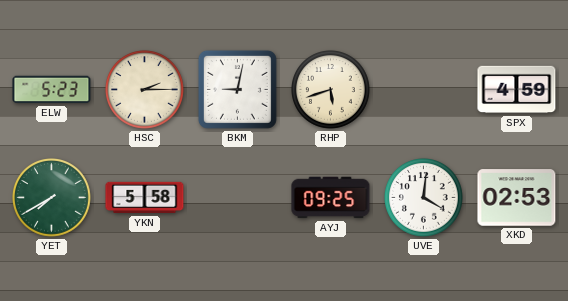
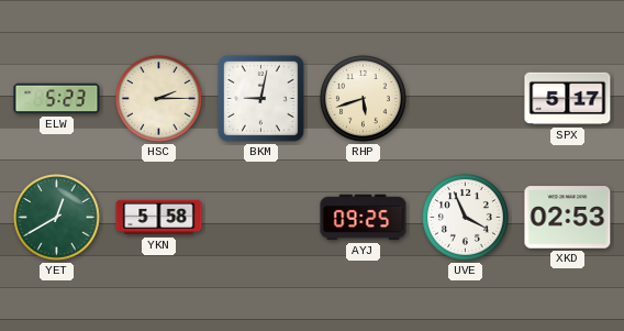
SPX: 4:59 -> 5:17 (568, 99)
YET: 7:40 -> 12:40 (57, 218)
UVE: 4:01 -> 3:56 (466, 218)
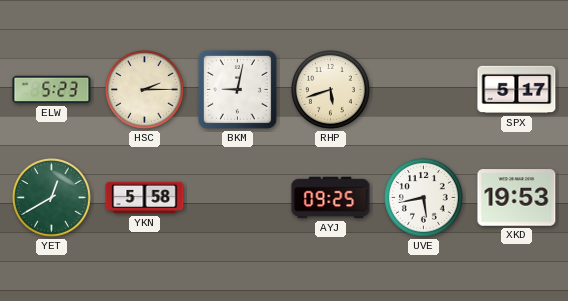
UVE: 3:56 -> 5:43 (424, 198)
XKD: 02:53 -> 19:53 (517, 198)
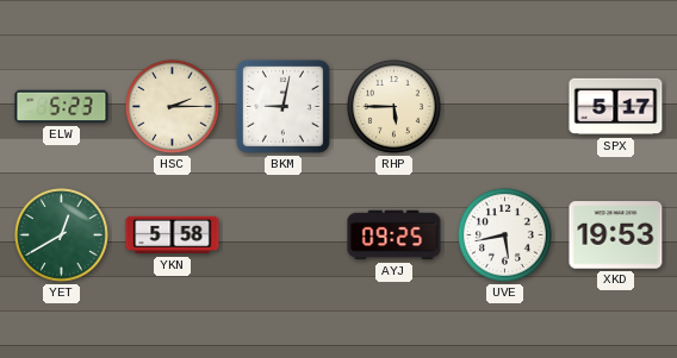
RHP: 5:42 -> 5:45 (395, 107)
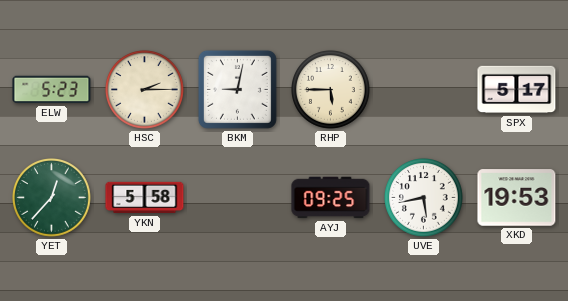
YET: 12:40 -> 12:37 (52, 198)
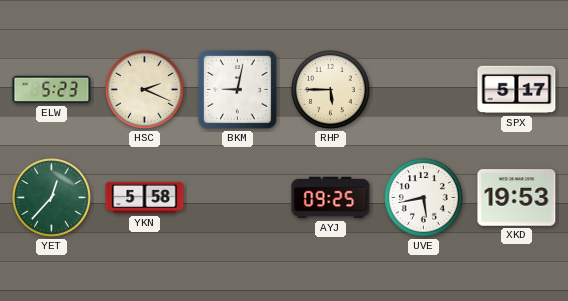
HSC: 2:15 -> 2:19 (145, 90)
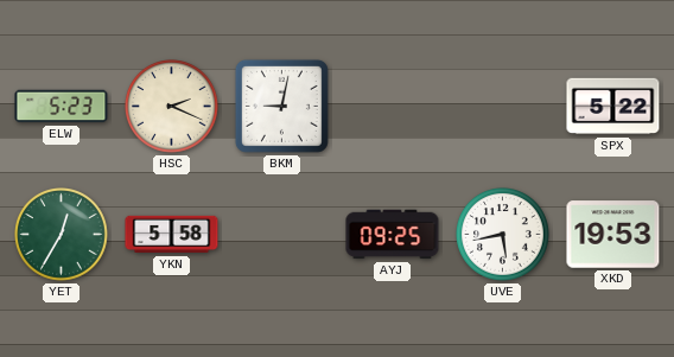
RHP: 5:45 -> none (331, 90)
SPX: 5:17 -> 5:22 (613, 107)
YET: 12:37 -> 12:35 (62, 235)
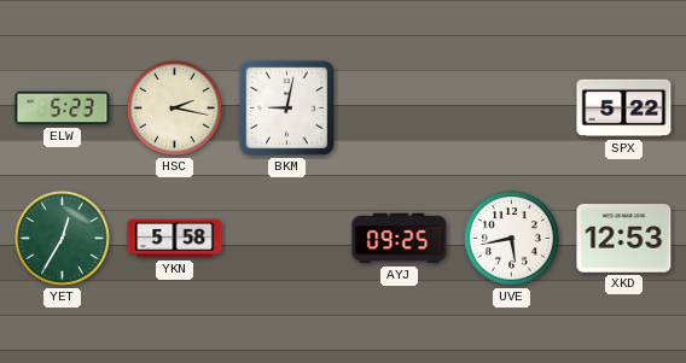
HSC: 2:19 -> 2:17 (175, 109)
XKD: 19:53 -> 12:53 (624, 239)
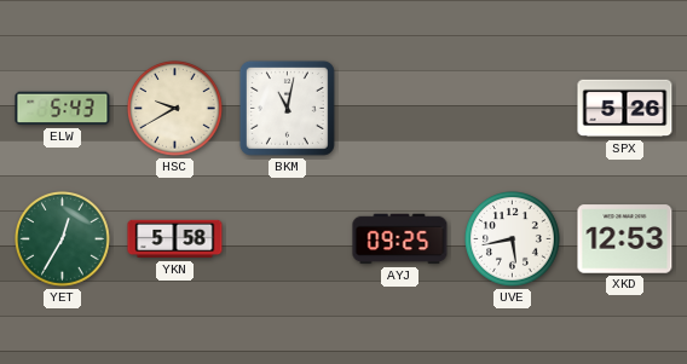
ELW: 5:23 -> 5:43 (63, 109)
HSC: 2:17 -> 9:40 (175, 109)
BKM: 9:02 -> 11:02 (287, 108)
SPX: 5:22 -> 5:26 (625, 109)
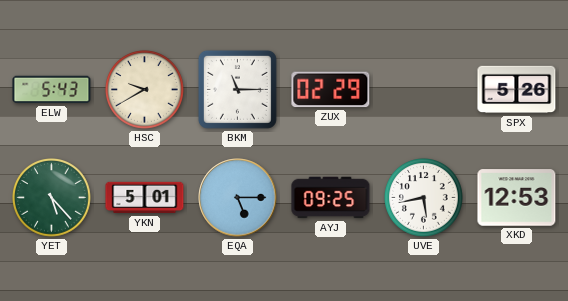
BKM: 11:02 -> 11:15 (237, 89)
ZUX: none -> 02:29 (331, 90)
YET: 12:35 -> 5:23 (52, 198)
YKN: 5:58 -> 5:01 (145, 198)
EQA: none -> 5:15 (238, 198)
